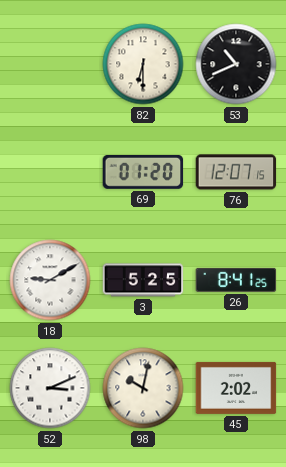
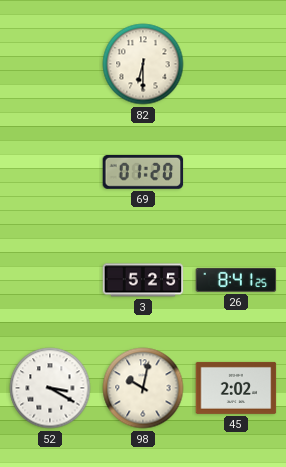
53: 10:41 -> none (236, 64)
76: 12:07 -> none (236, 172)
18: 9:10 -> none (50, 280)
52: 3:11 -> 3:20 (50, 388)
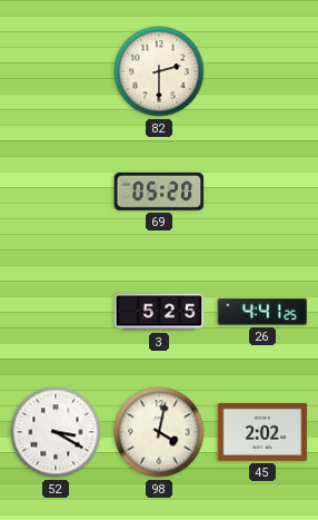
82: 6:30 -> 2:30 (159, 71)
69: 01:20 -> 05:20 (159, 192)
26: 8:41 -> 4:41 (262, 312)
98: 10:02 -> 4:02 (159, 432)
